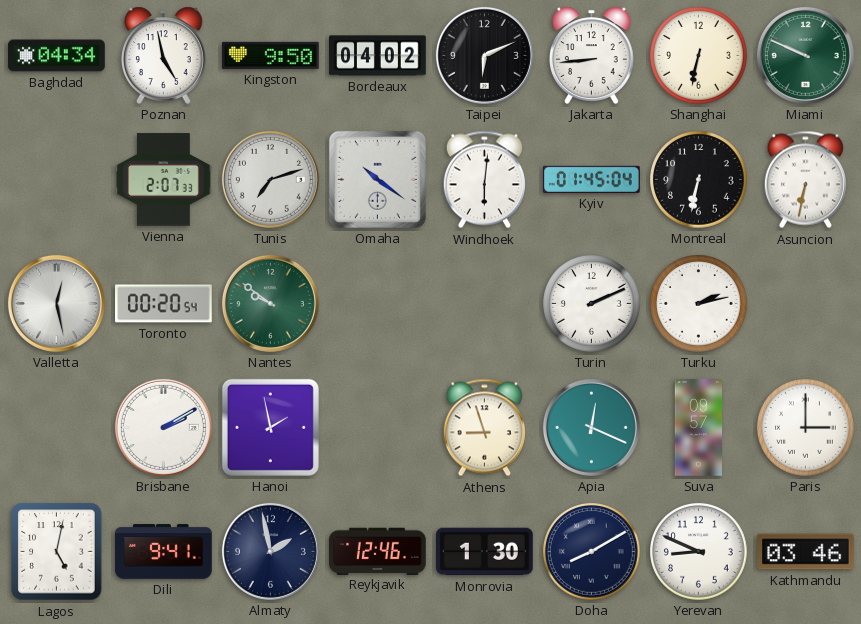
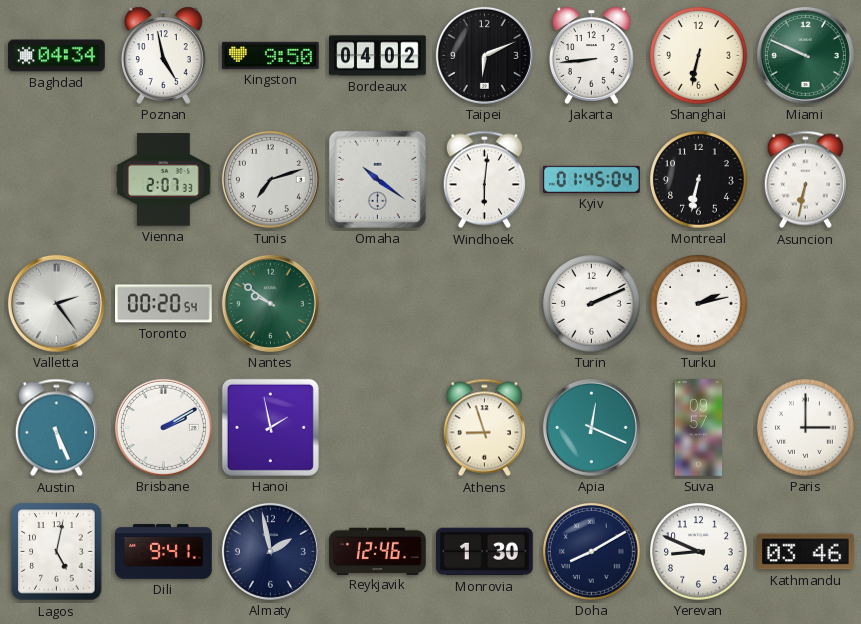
Valletta: 12:28 -> 2:24 (56, 303)
Austin: none -> 5:26 (56, 428)
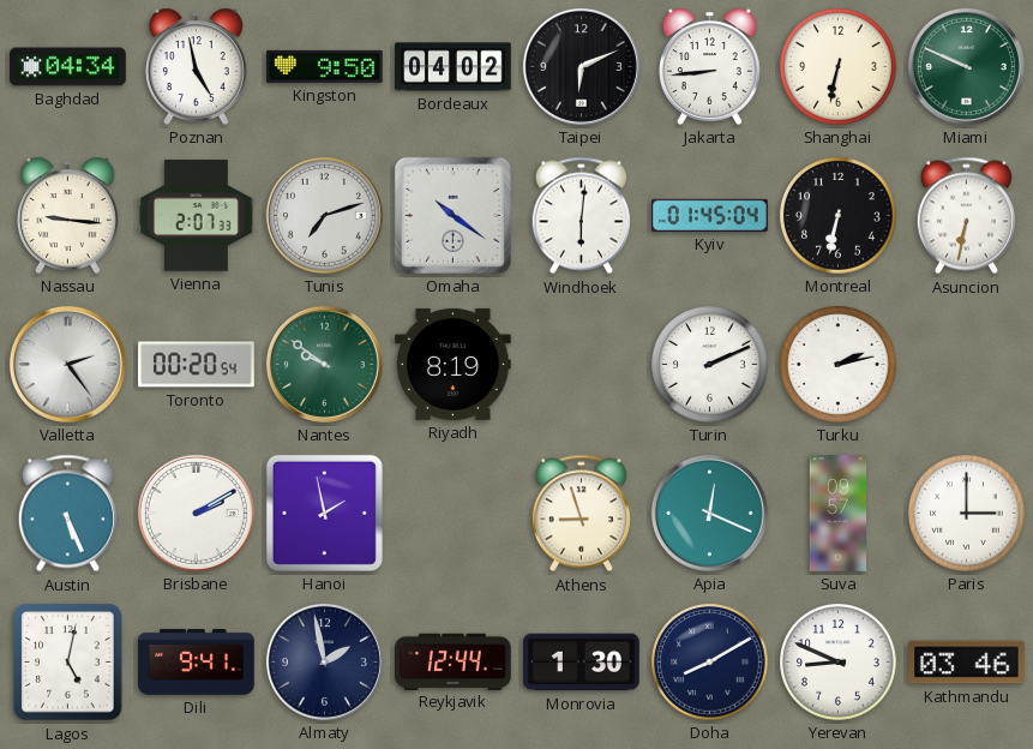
Nassau: none -> 9:16 (68, 215)
Riyadh: none -> 8:19 (454, 364)
Reykjavik: 12:46 -> 12:44 (454, 661)
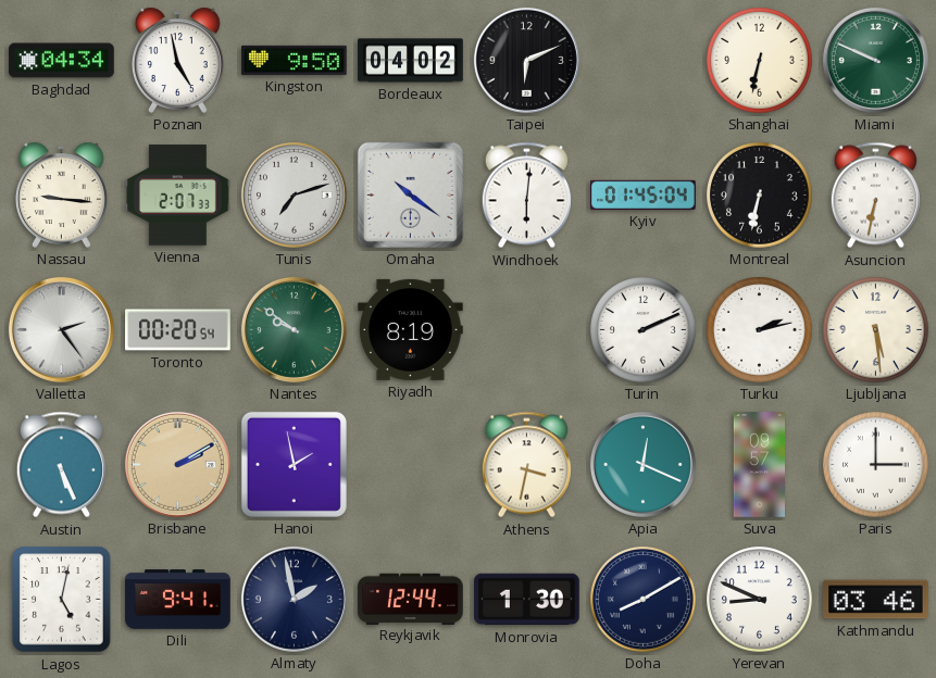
Jakarta: 8:44 -> none (710, 66)
Ljubljana: none -> 5:29 (876, 330)
Brisbane dial: white -> champagne (177, 464)
Athens: 8:57 -> 3:32 (526, 465)
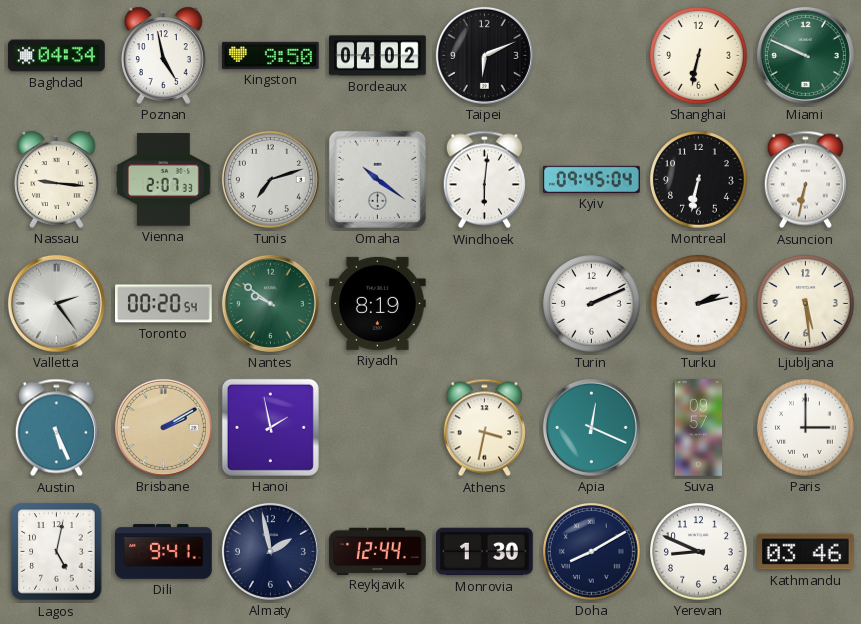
Kyiv: 01:45 -> 09:45 (592, 179)
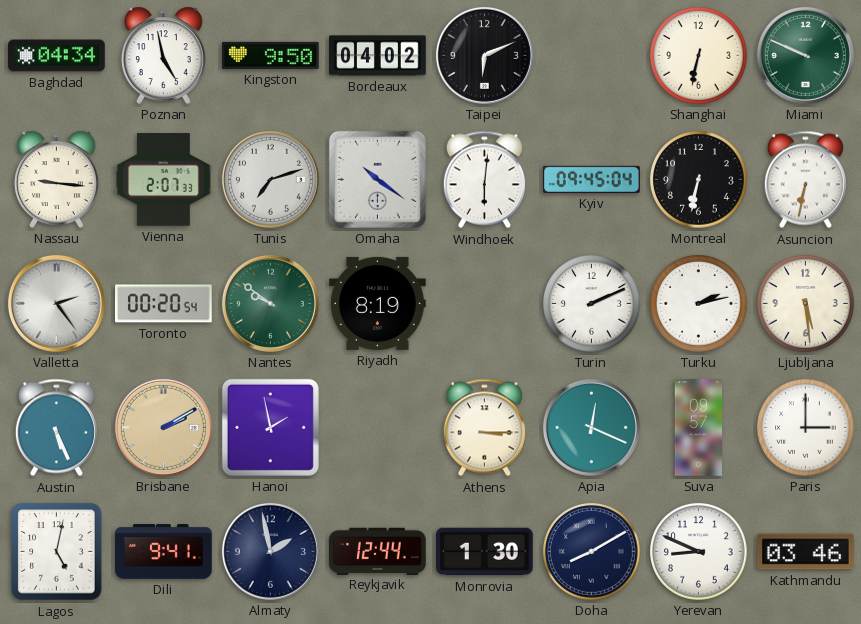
Athens: 3:32 -> 3:15 (484, 428)
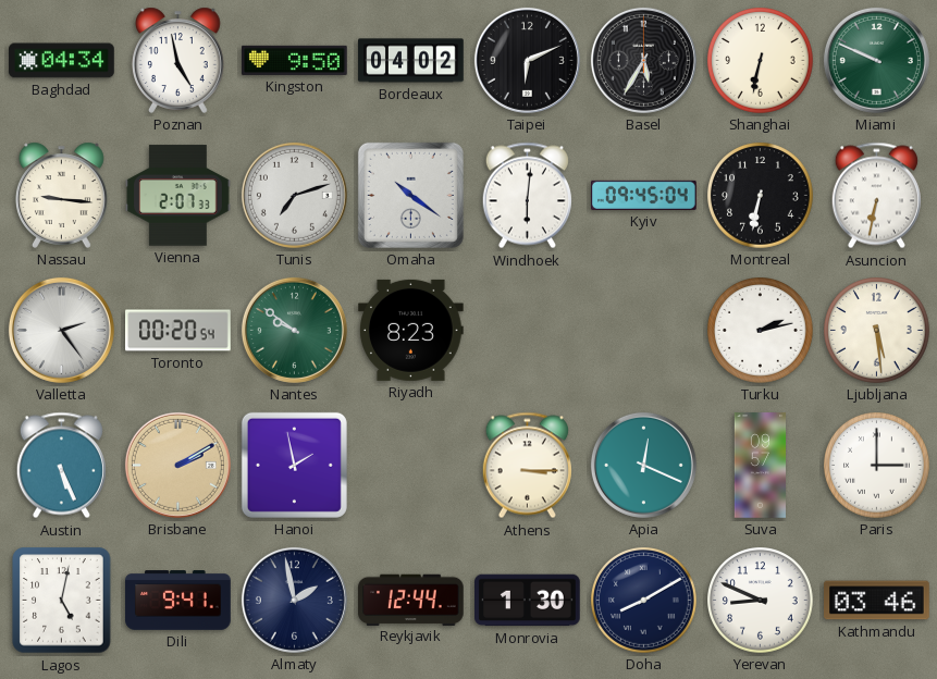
Basel: none -> 5:35 (643, 60)
Riyadh: 8:19 -> 8:23 (411, 330)
Turin: 2:11 -> none (592, 304)
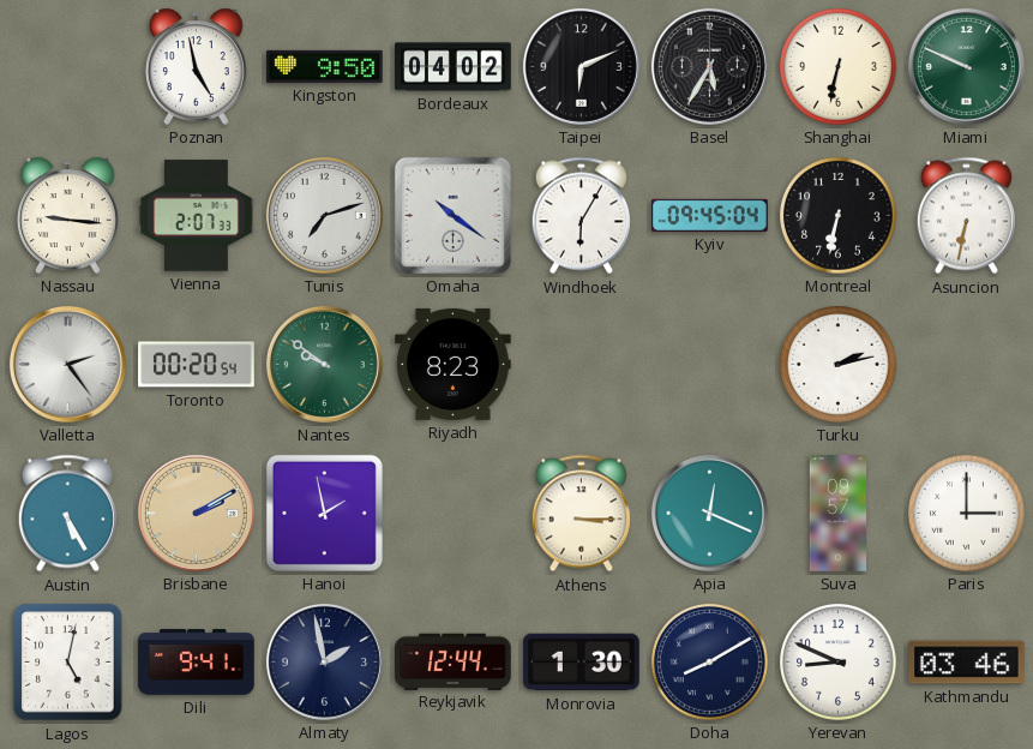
Baghdad: 04:34 -> none (62, 61)
Windhoek: 6:01 -> 6:05 (581, 216)
Ljubljana: 5:29 -> none (877, 331)
Austin: 5:26 -> 5:25 (67, 514)
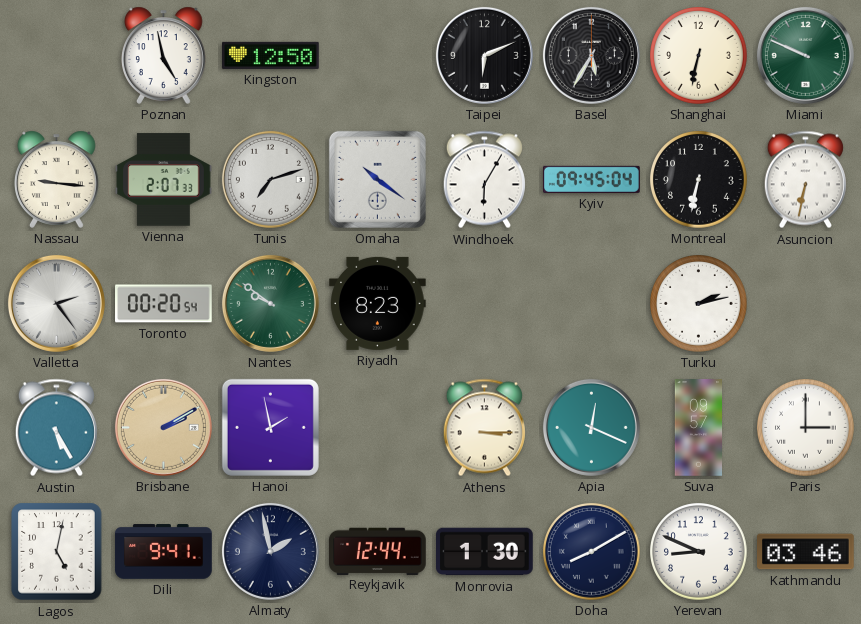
Kingston: 9:50 -> 12:50 (271, 55)
Bordeaux: 04:02 -> none (454, 67)
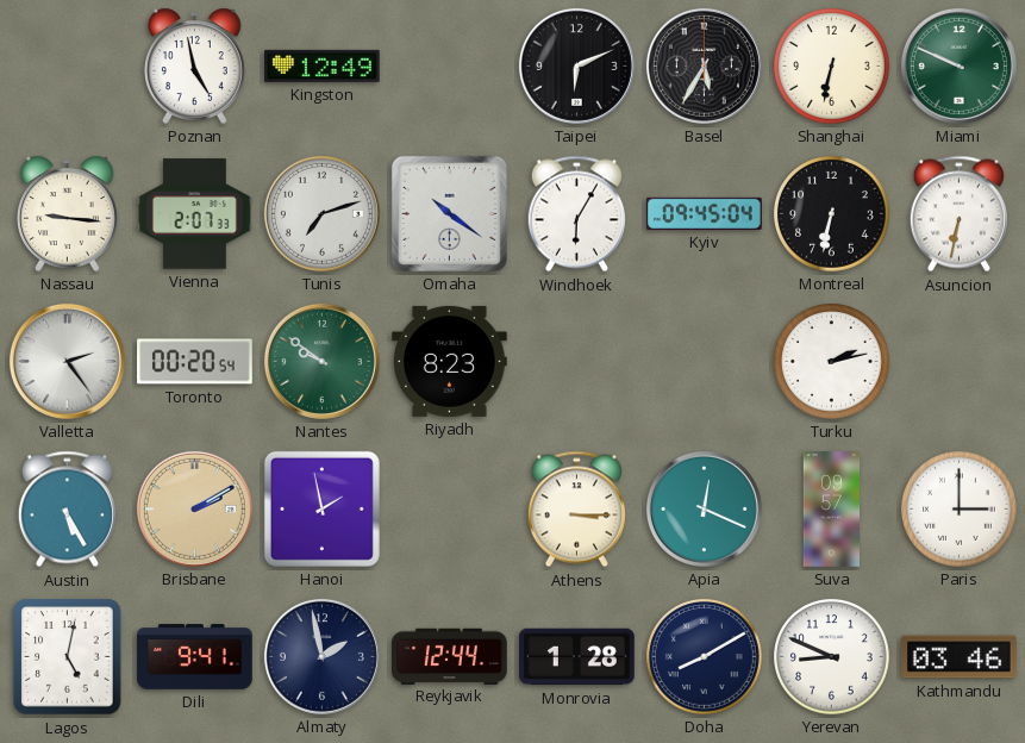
Kingston: 12:50 -> 12:49 (323, 65)
Monrovia: 1:30 -> 1:28 (577, 657)
